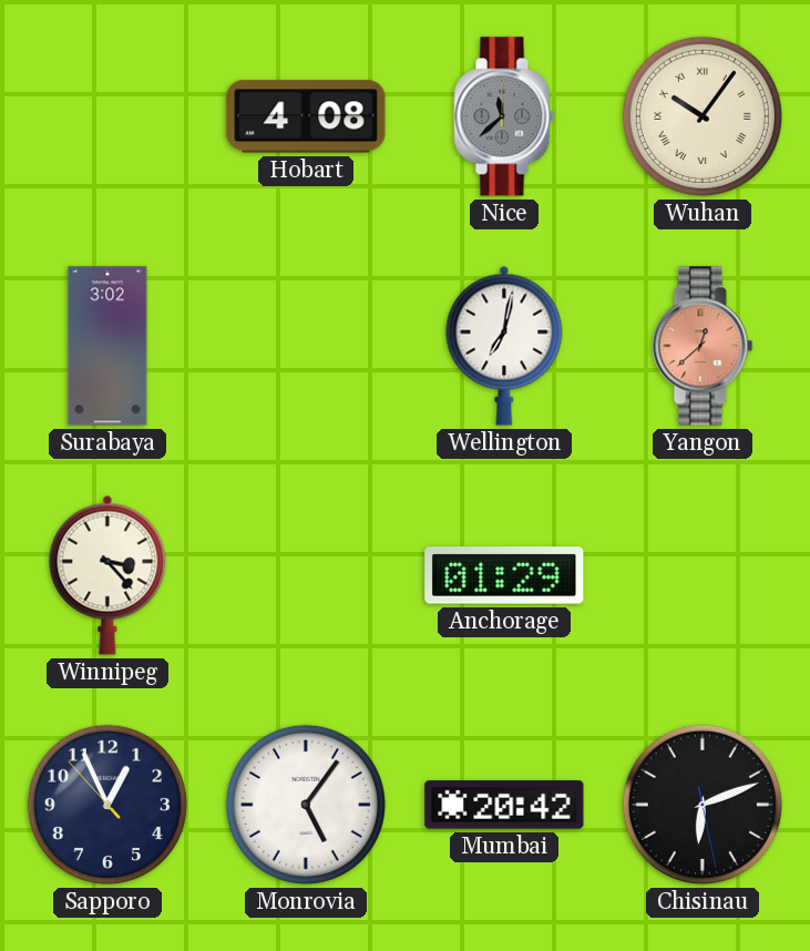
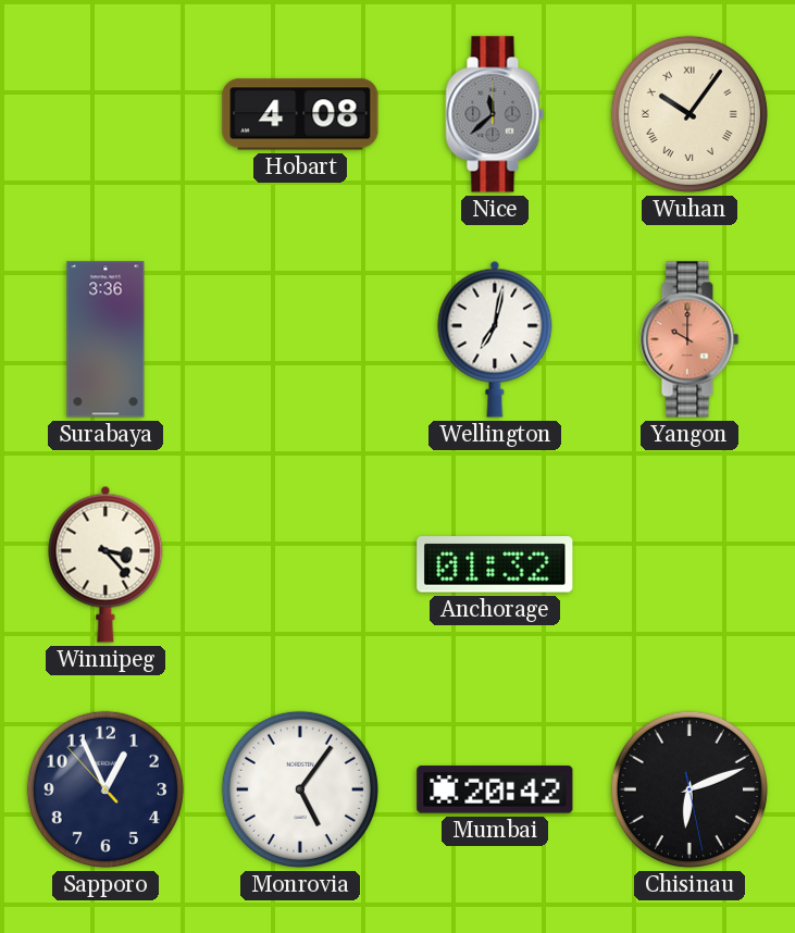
Surabaya: 3:02 -> 3:36 (105, 339)
Yangon: 12:38 -> 10:00 (690, 339)
Anchorage: 01:29 -> 01:32 (495, 564)
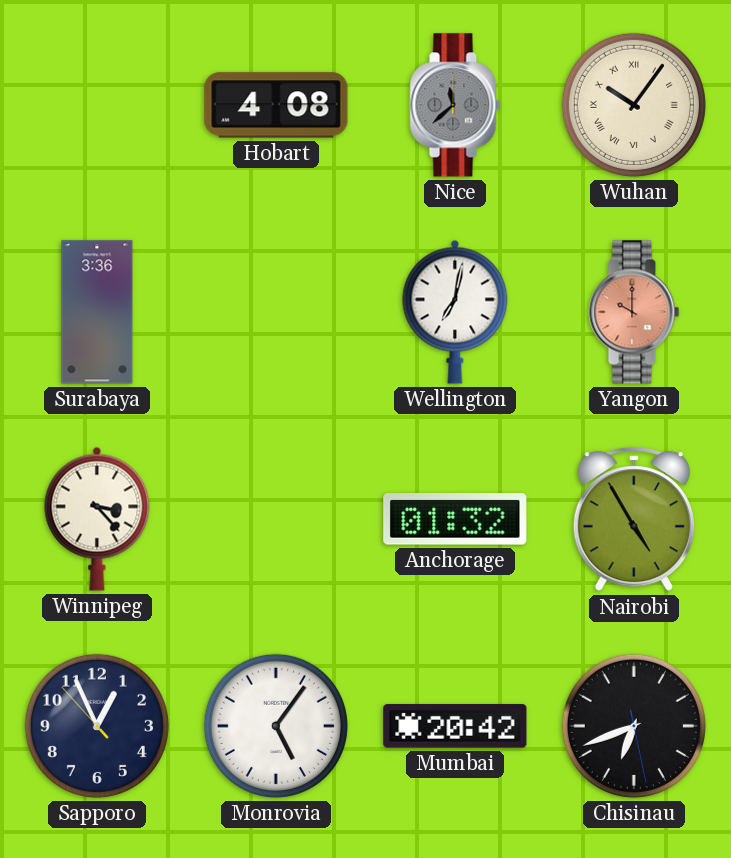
Nairobi: none -> 4:55 (634, 520)
Chisinau: 6:11 -> 6:41 (634, 726)
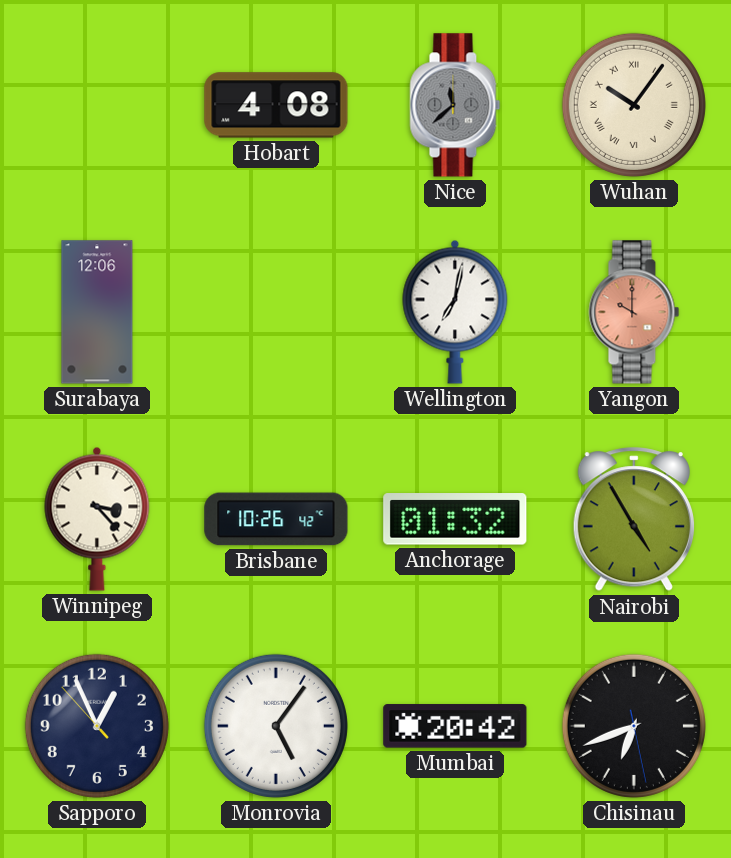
Surabaya: 3:36 -> 12:06 (97, 312)
Brisbane: none -> 10:26 (276, 519)
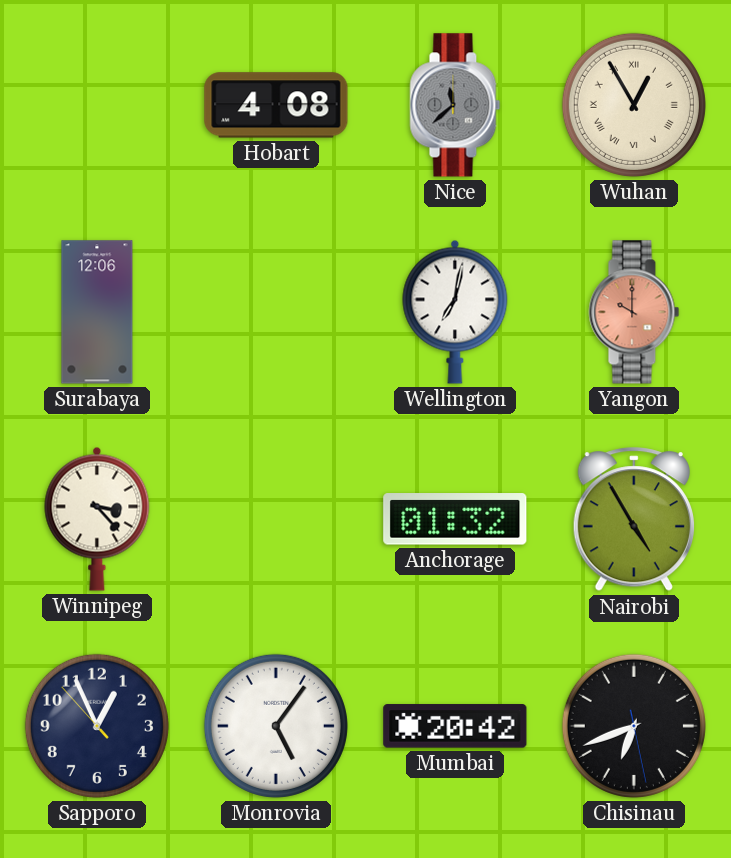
Wuhan: 10:06 -> 12:55 (634, 105)
Brisbane: 10:26 -> none (276, 519)
